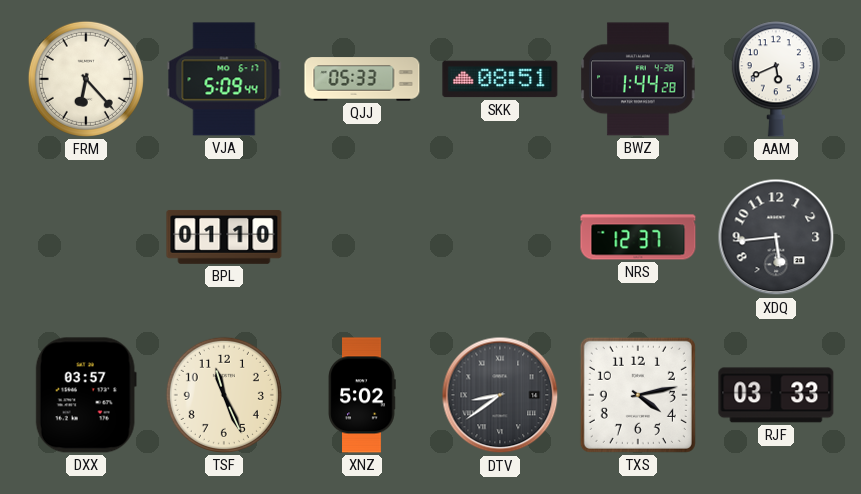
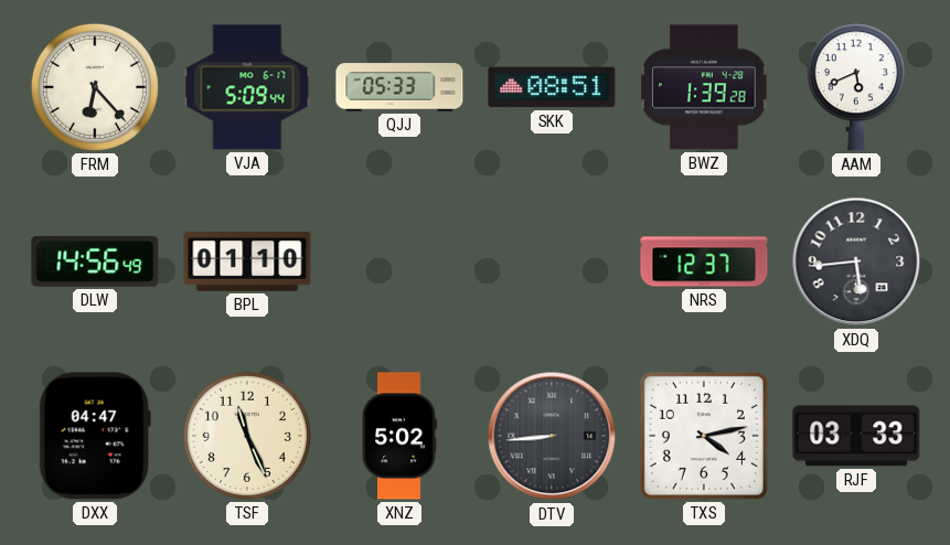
BWZ: 1:44 -> 1:39 (704, 87)
DLW: none -> 14:56 (95, 261)
DXX: 03:57 -> 04:47 (95, 436)
DTV: 8:39 -> 8:44 (552, 436)
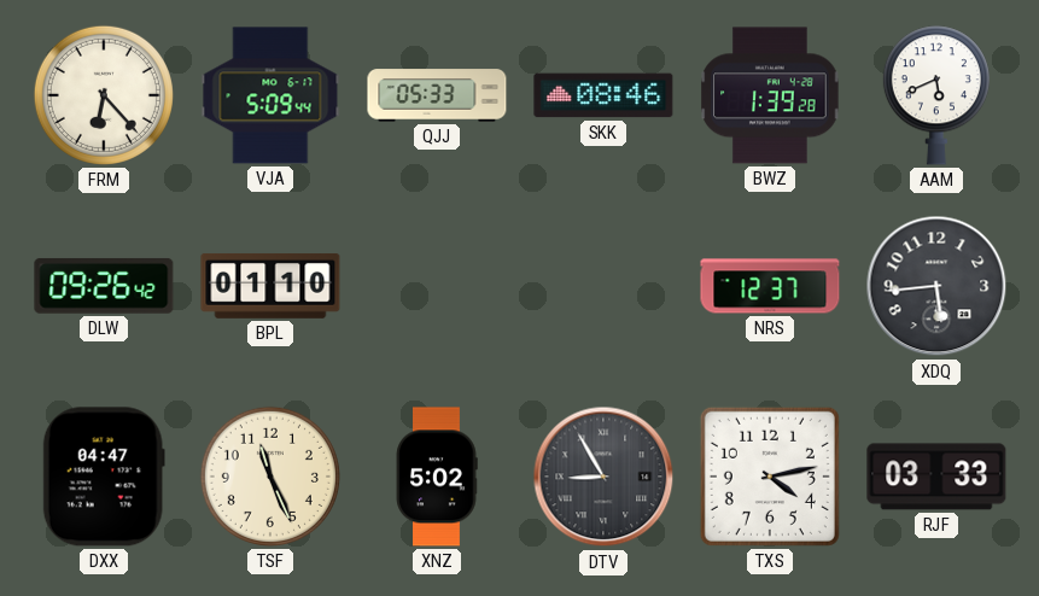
SKK: 08:51 -> 08:46 (603, 95)
DLW: 14:56 -> 09:26 (104, 286)
DTV: 8:44 -> 8:55 (603, 477)
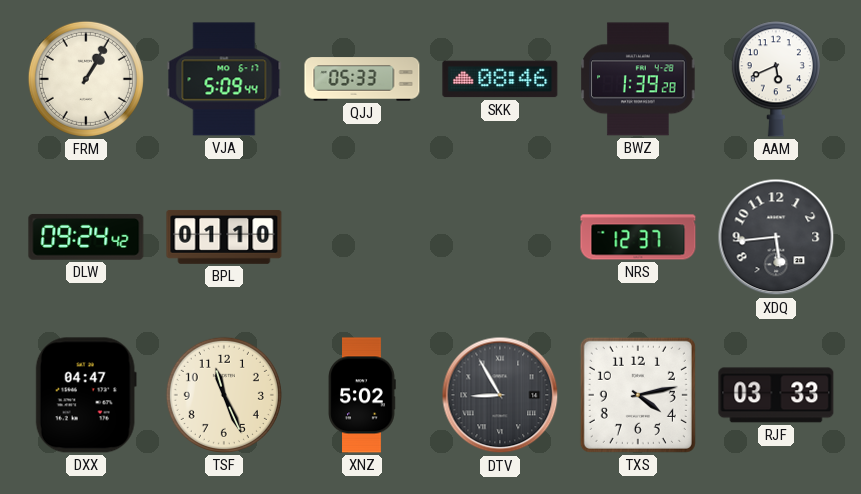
FRM: 6:23 -> 1:05 (86, 79)
DLW: 09:26 -> 09:24 (86, 237)
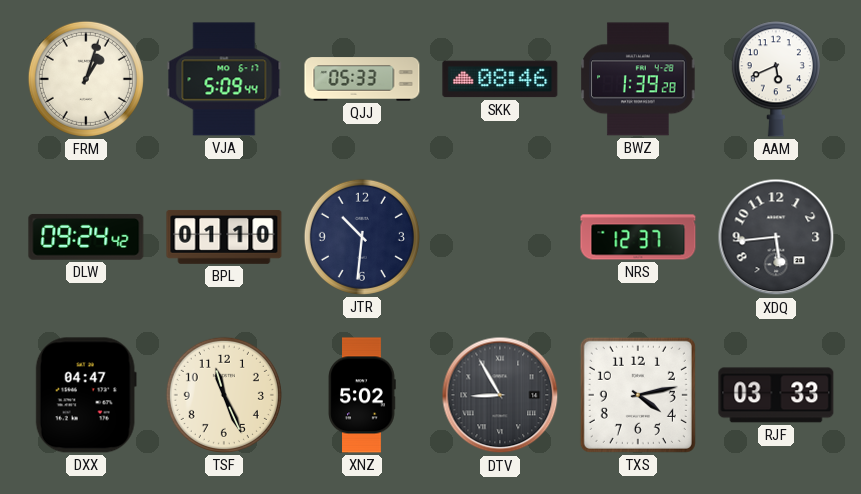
FRM: 1:05 -> 1:03 (86, 79)
JTR: none -> 10:31 (362, 237)
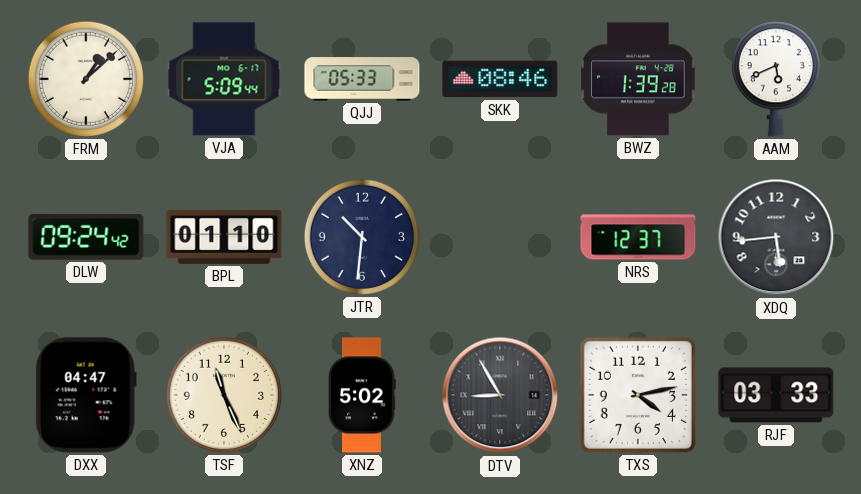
FRM: 1:03 -> 1:08 (86, 79)
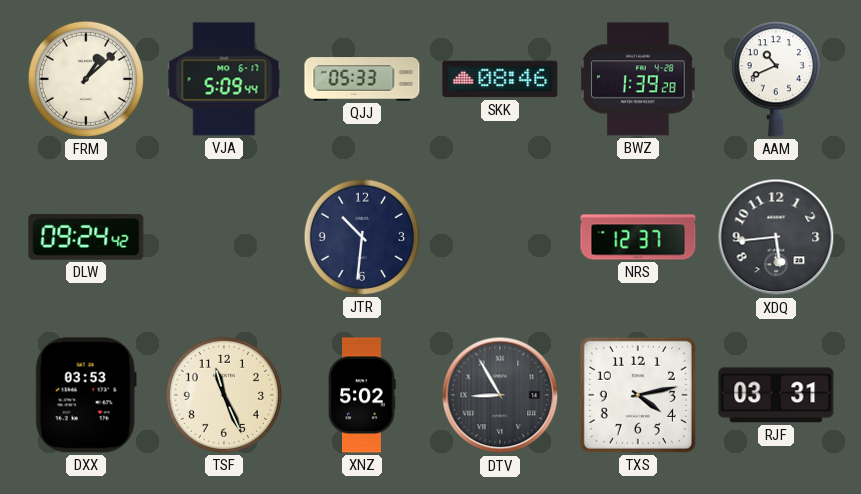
AAM: 5:41 -> 10:41 (776, 79)
BPL: 01:10 -> none (224, 237)
DXX: 04:47 -> 03:53 (86, 395)
RJF: 03:33 -> 03:31 (776, 395)
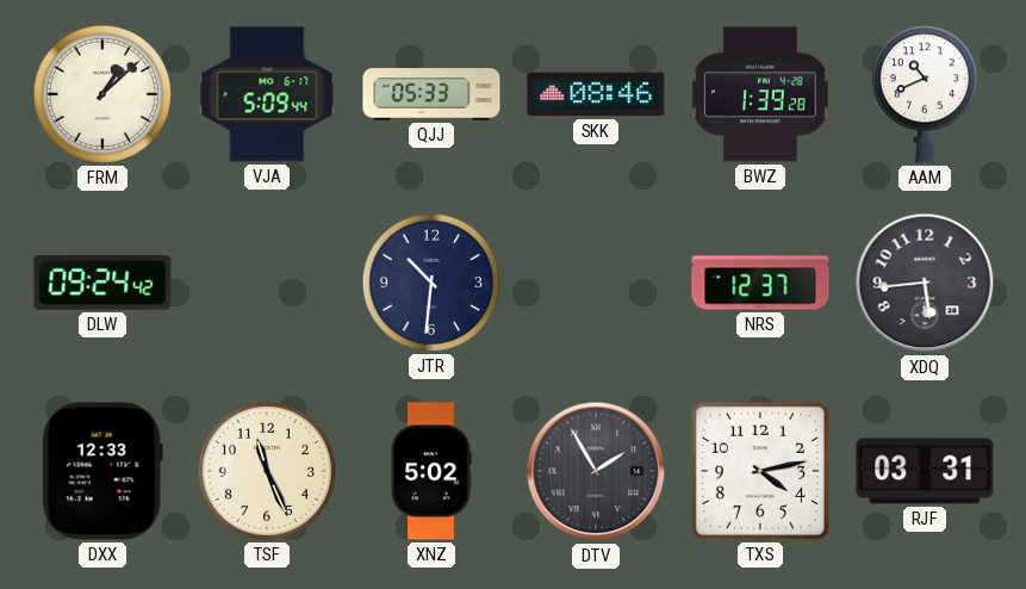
DXX: 03:53 -> 12:33 (102, 471)
DTV: 8:55 -> 1:55 (596, 471)
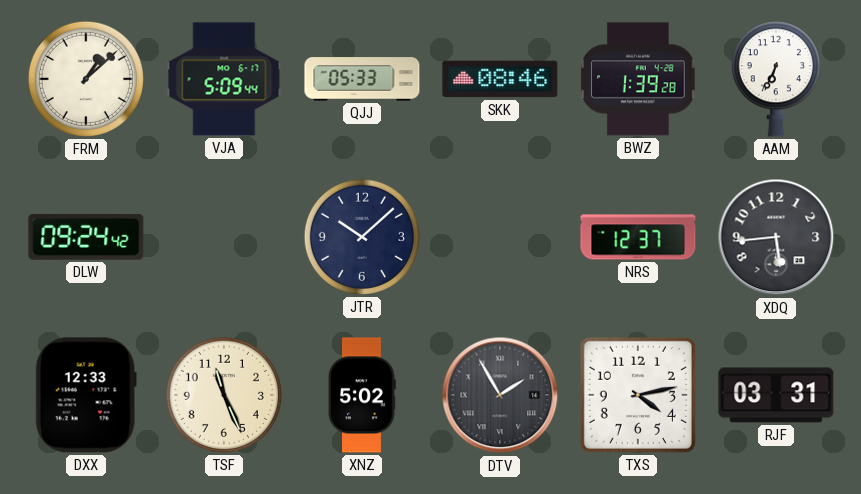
AAM: 10:41 -> 6:34 (776, 79)
JTR: 10:31 -> 10:08 (362, 237)
